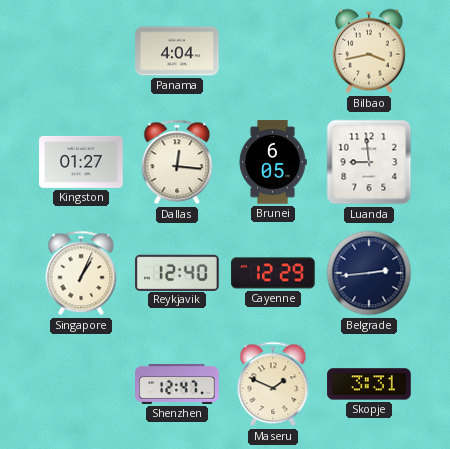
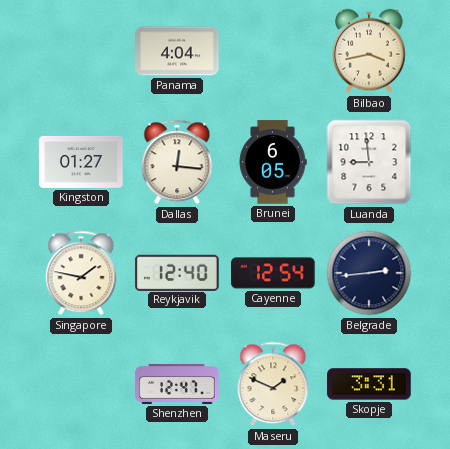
Singapore: 1:04 -> 1:47 (81, 273)
Cayenne: 12:29 -> 12:54 (273, 273)
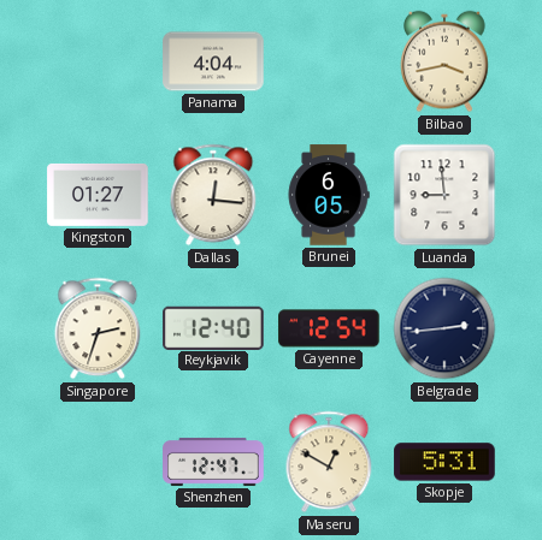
Singapore: 1:47 -> 2:33 (98, 328)
Maseru: 1:49 -> 12:50 (329, 462)
Skopje: 3:31 -> 5:31 (444, 462)
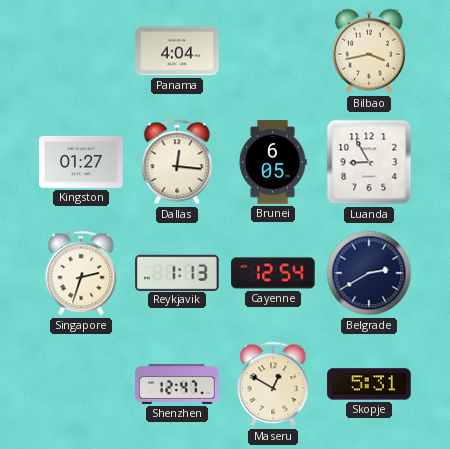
Luanda: 8:59 -> 8:55 (369, 162)
Reykjavik: 12:40 -> 1:13 (177, 272)
Belgrade: 2:44 -> 2:40 (369, 273)
